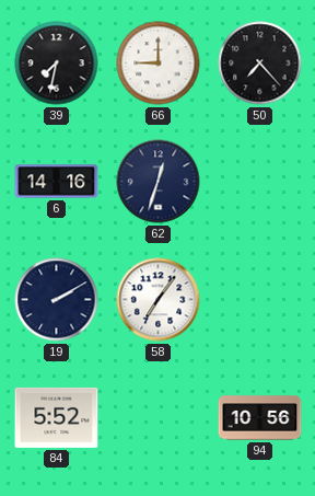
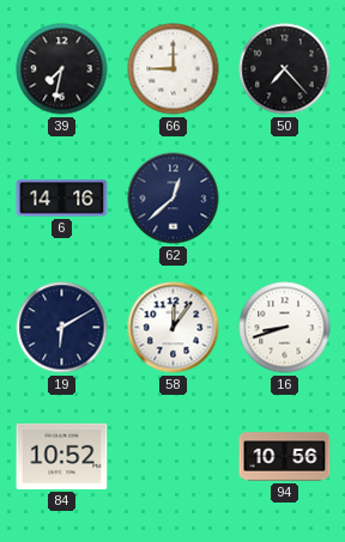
62: 12:33 -> 12:38 (174, 199)
19: 2:10 -> 6:10 (62, 328)
58: 7:06 -> 12:06 (174, 328)
16: none -> 8:42 (285, 328)
84: 5:52 -> 10:52 (62, 456)
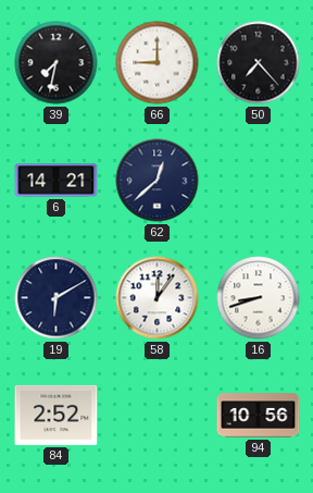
6: 14:16 -> 14:21 (57, 181)
84: 10:52 -> 2:52 (57, 415)
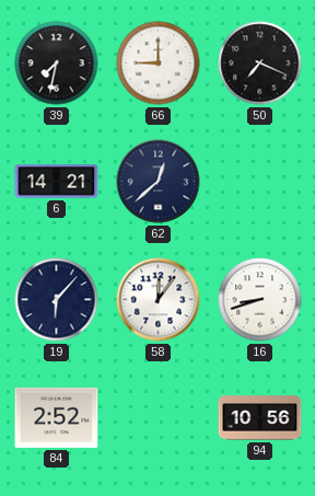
50: 7:23 -> 7:19 (260, 64)
19: 6:10 -> 6:07 (57, 300)
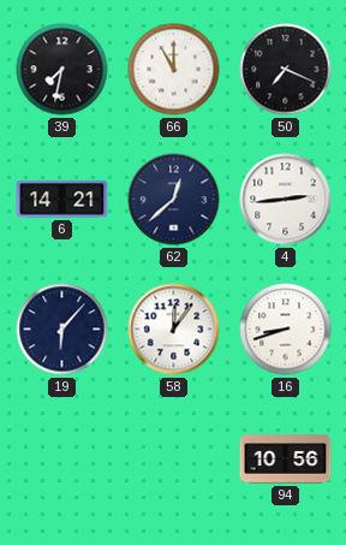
66: 9:00 -> 11:00 (174, 70)
4: none -> 2:44 (286, 200)
84: 2:52 -> none (57, 417)
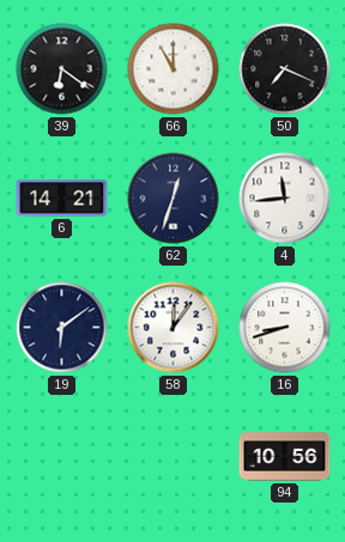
39: 7:32 -> 6:21 (62, 69)
62: 12:38 -> 12:33 (174, 199)
4: 2:44 -> 11:44 (285, 199)
19: 6:07 -> 6:09 (62, 328)
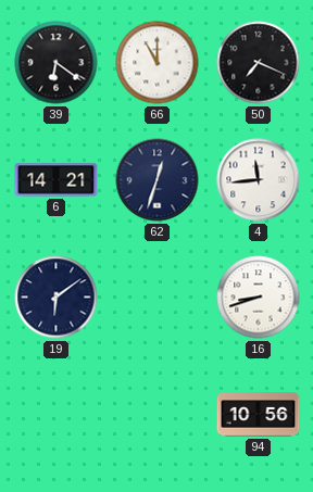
58: 12:06 -> none (174, 328)
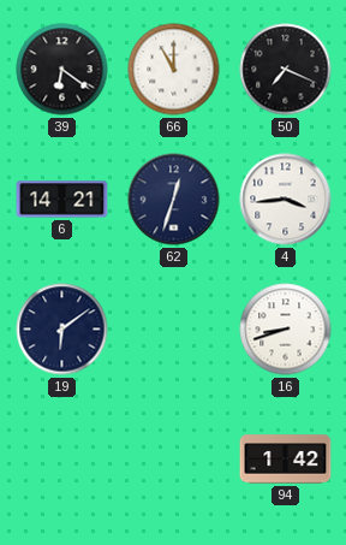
4: 11:44 -> 3:44 (286, 200)
94: 10:56 -> 1:42 (286, 460)
